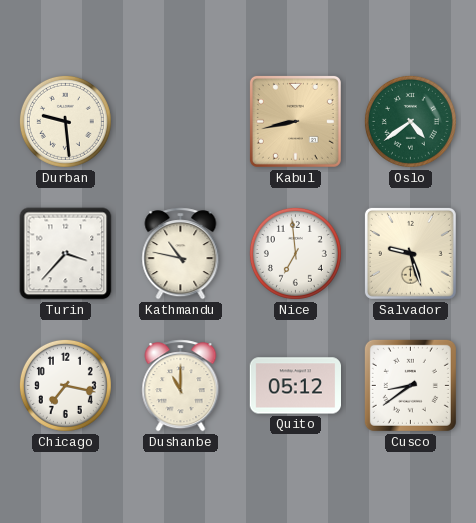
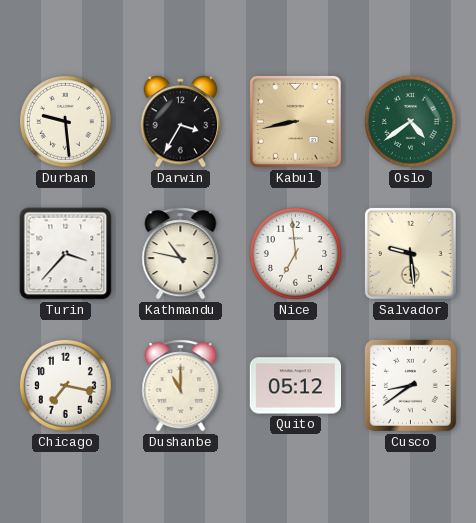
Darwin: none -> 3:35 (181, 122)
Salvador: 9:27 -> 9:29 (410, 253)
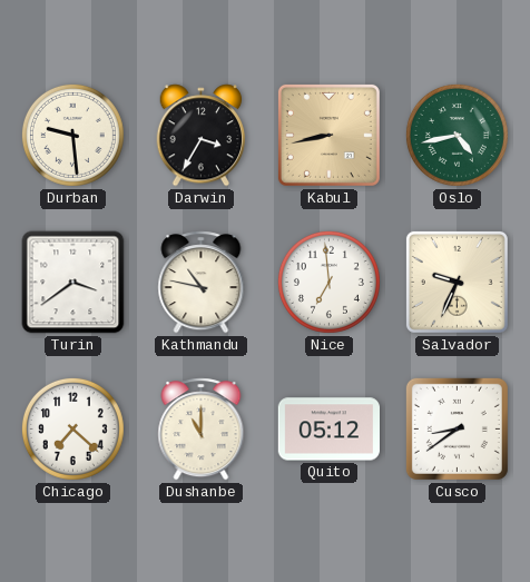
Oslo: 4:39 -> 4:43 (457, 135)
Turin: 3:37 -> 3:39 (73, 283)
Salvador: 9:29 -> 9:34 (457, 282)
Chicago: 7:17 -> 7:22 (72, 428)
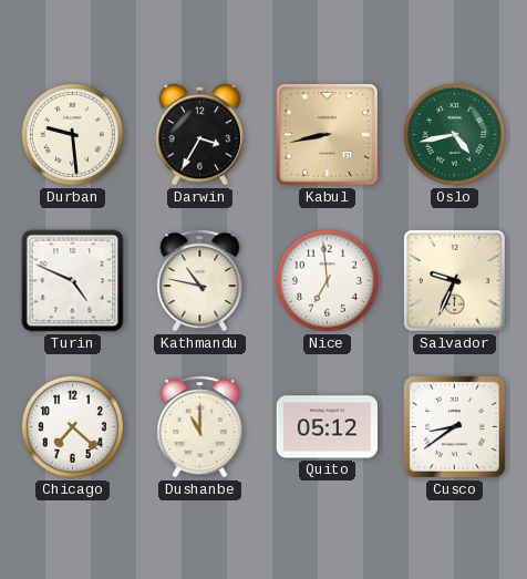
Turin: 3:39 -> 4:49 (73, 281)
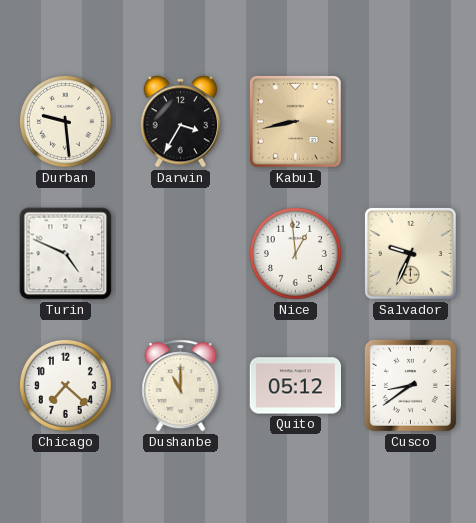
Oslo: 4:43 -> none (454, 134)
Kathmandu: 10:47 -> none (200, 281)
Nice: 6:59 -> 12:59 (295, 253)
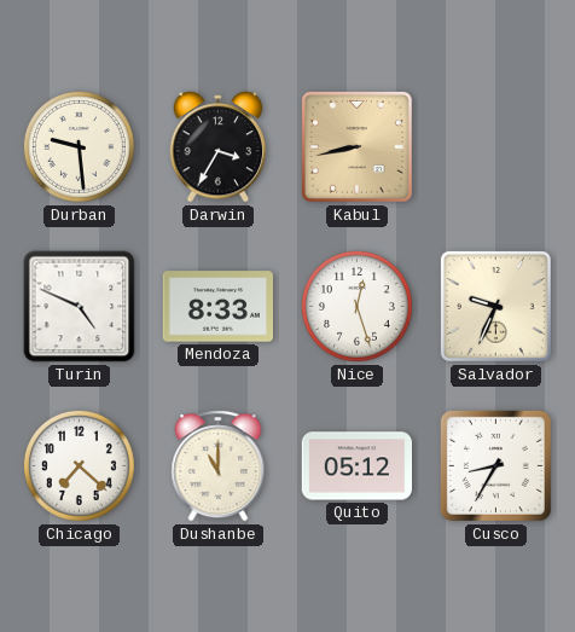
Mendoza: none -> 8:33 (217, 307)
Nice: 12:59 -> 12:27 (356, 306)
Cusco: 8:39 -> 8:35 (495, 465)
